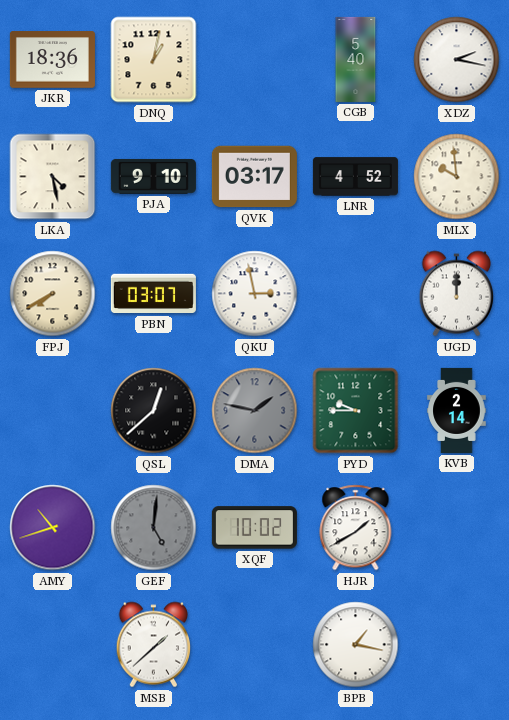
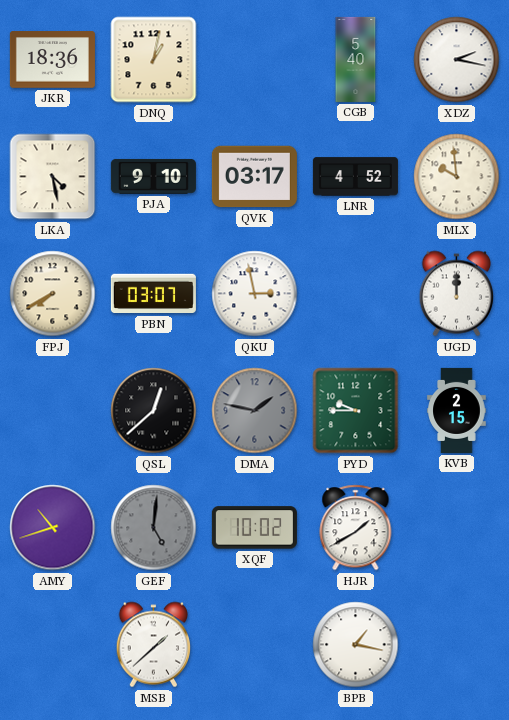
KVB: 2:14 -> 2:15 (457, 410)
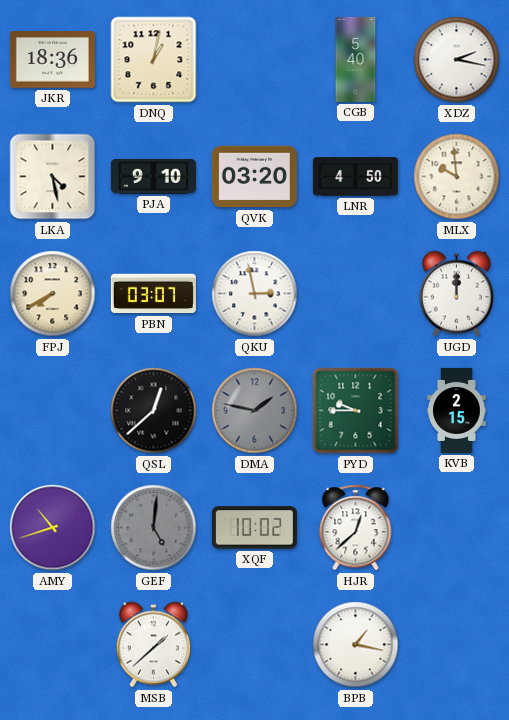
QVK: 03:17 -> 03:20 (254, 177)
LNR: 4:52 -> 4:50 (355, 177)
HJR: 1:40 -> 12:38 (356, 528)
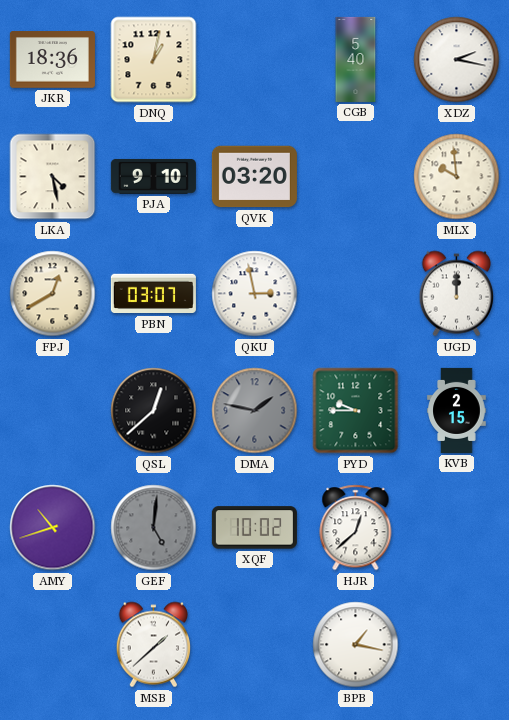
LNR: 4:50 -> none (355, 177)
FPJ: 7:40 -> 12:40 (53, 294)
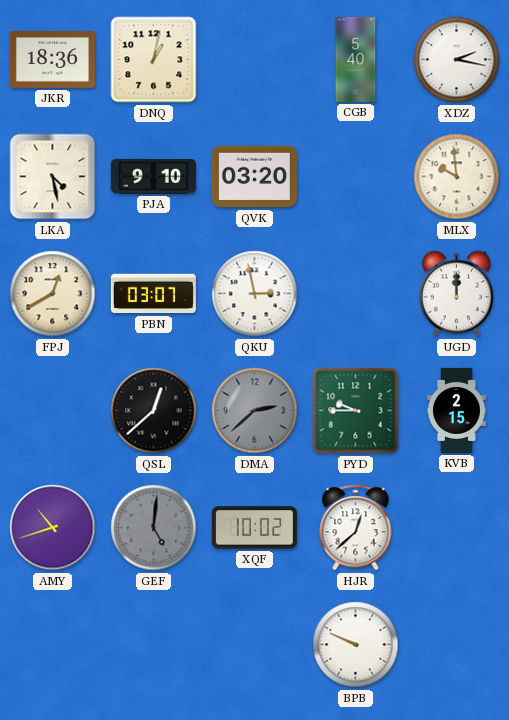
DMA: 1:47 -> 2:38 (255, 411)
MSB: 1:38 -> none (154, 645)
BPB: 1:17 -> 9:49 (356, 645)
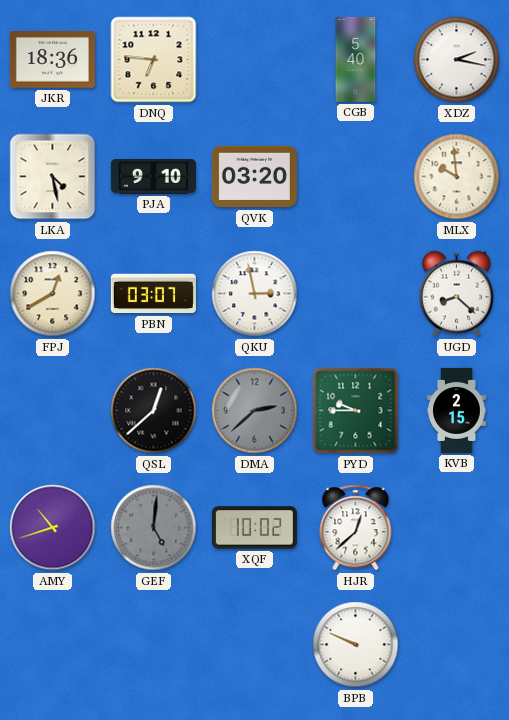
DNQ: 1:02 -> 6:46 (154, 60)
UGD: 12:00 -> 8:22 (457, 294)
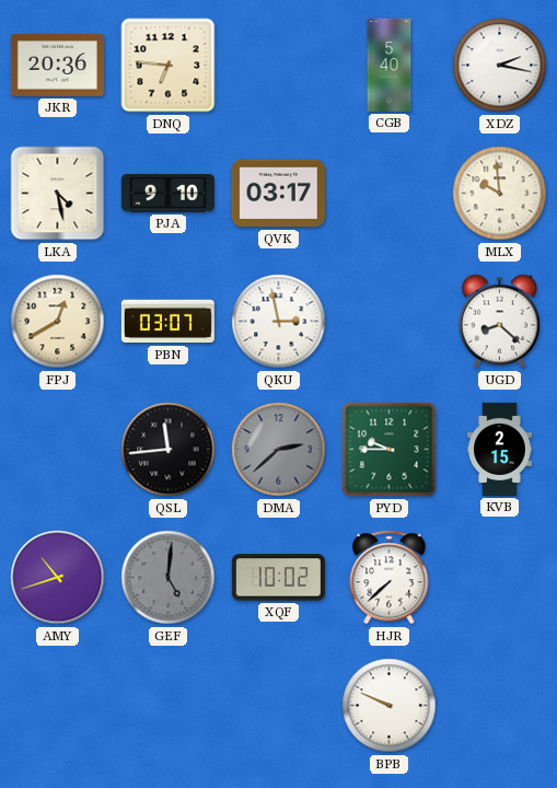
JKR: 18:36 -> 20:36 (57, 66)
QVK: 03:20 -> 03:17 (278, 194)
QSL: 12:38 -> 11:44 (169, 450)
HJR: 12:38 -> 7:38 (390, 578)
